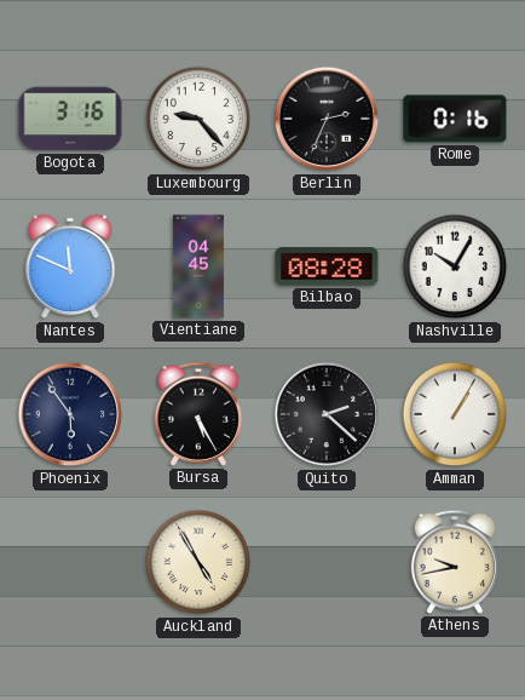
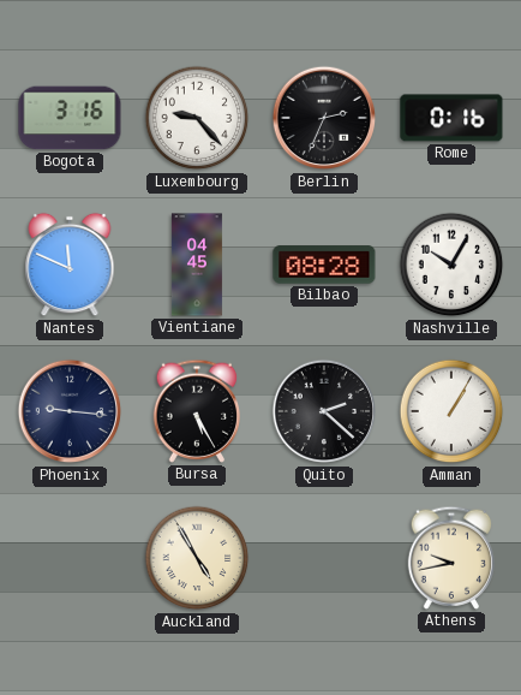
Phoenix: 5:54 -> 9:16 (70, 411)
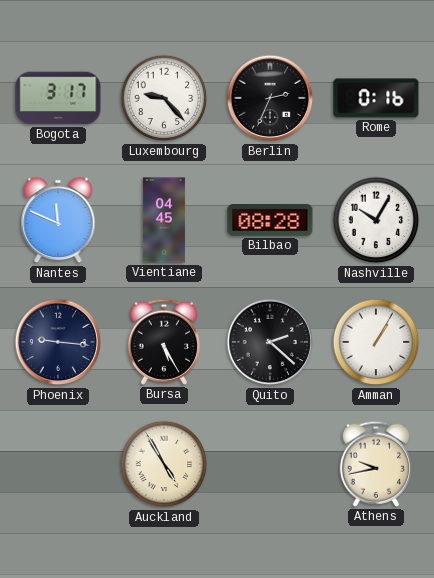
Bogota: 3:16 -> 3:17 (58, 98)
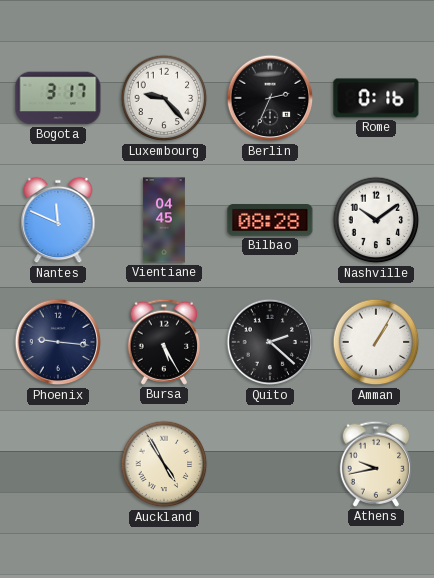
Nashville: 10:05 -> 10:09 (376, 220)
